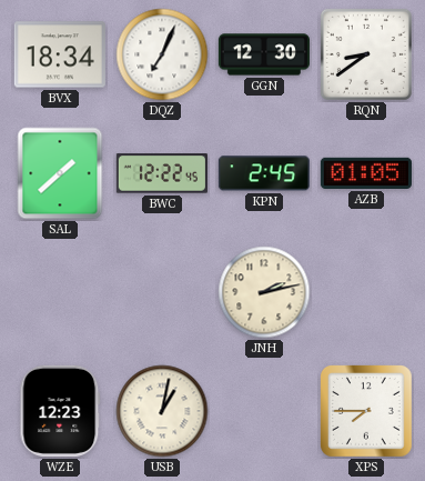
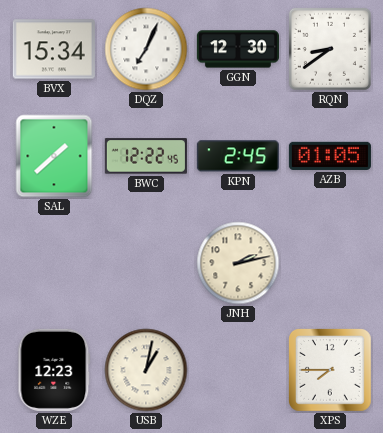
BVX: 18:34 -> 15:34 (54, 49)
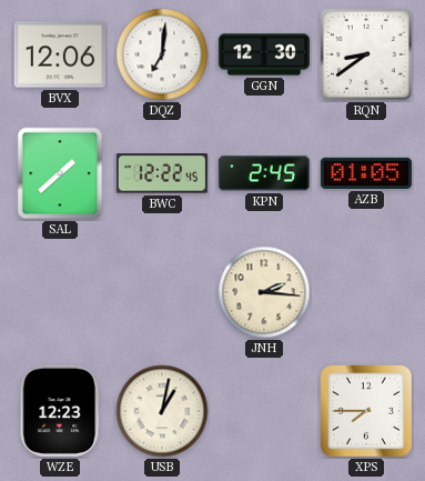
BVX: 15:34 -> 12:06 (60, 54)
DQZ: 7:04 -> 7:01 (162, 54)
JNH: 2:13 -> 2:16 (264, 292)
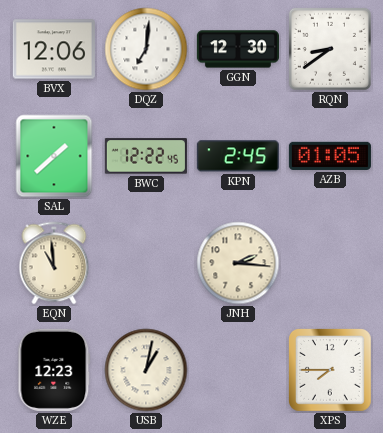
EQN: none -> 10:59 (54, 263)
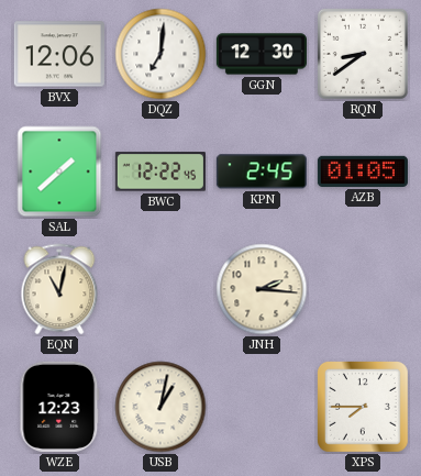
EQN: 10:59 -> 11:02 (59, 289)
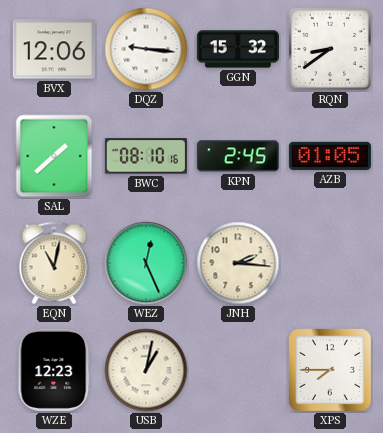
DQZ: 7:01 -> 9:16 (146, 49)
GGN: 12:30 -> 15:32 (238, 49)
BWC: 12:22 -> 08:10 (146, 156)
WEZ: none -> 12:26 (146, 263)
